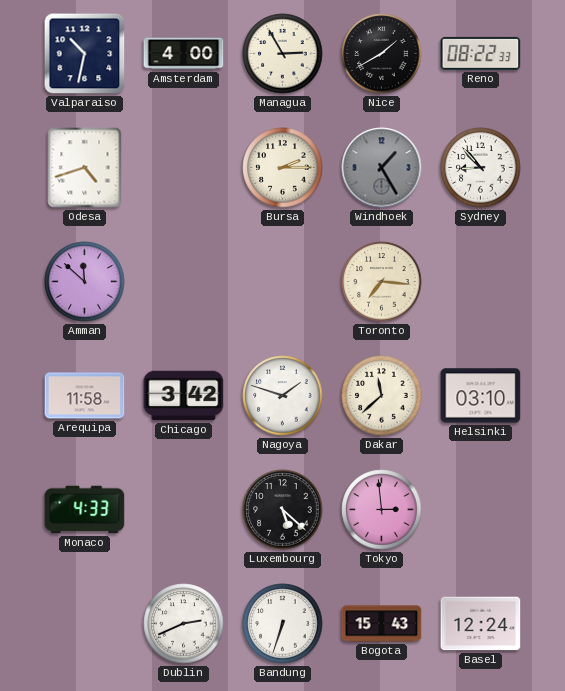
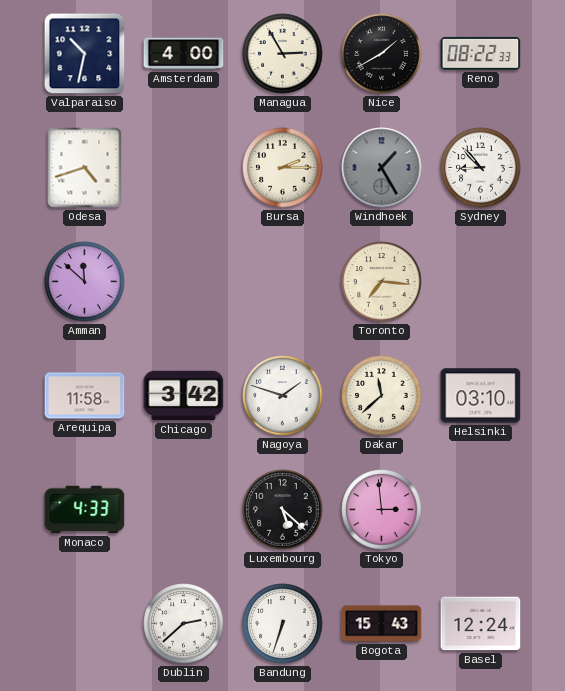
Dublin: 2:41 -> 2:38 (184, 624)
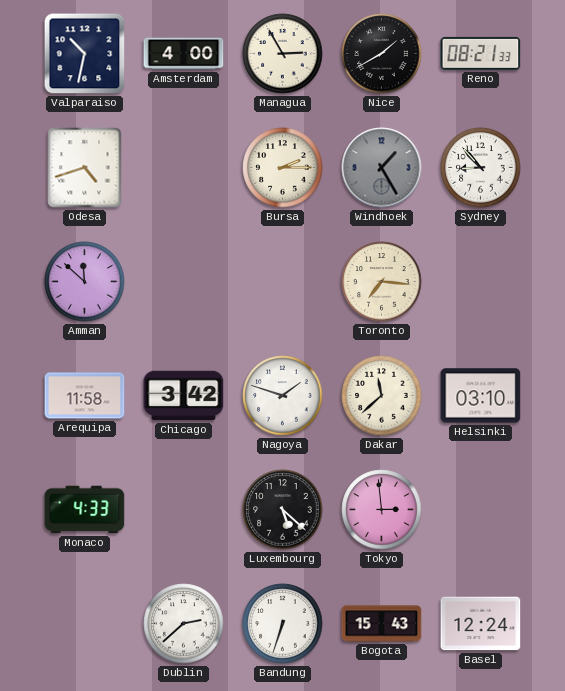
Reno: 08:22 -> 08:21 (481, 53)
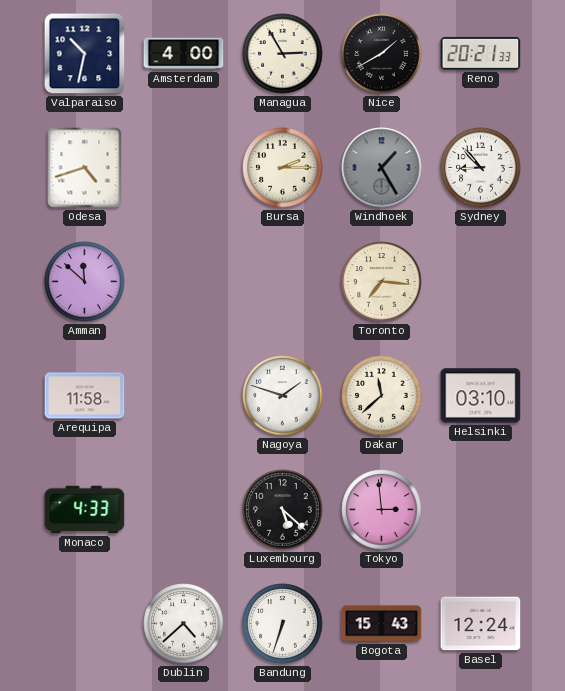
Reno: 08:21 -> 20:21 (481, 53)
Chicago: 3:42 -> none (184, 396)
Dublin: 2:38 -> 4:38 (184, 624)
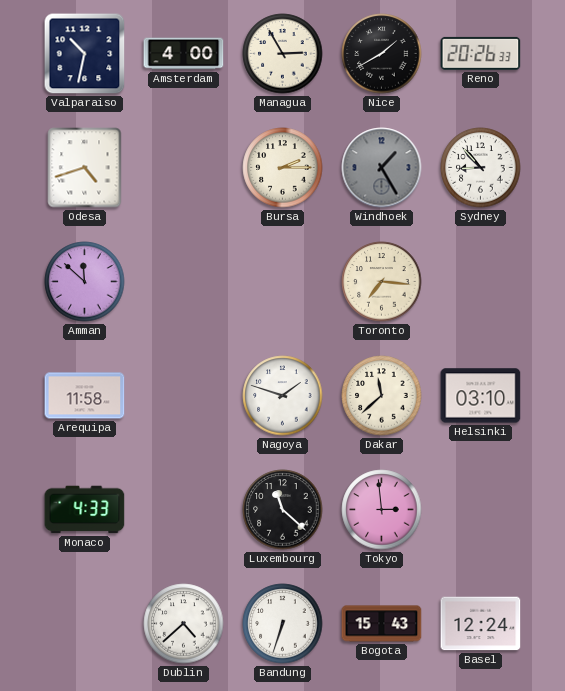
Reno: 20:21 -> 20:26 (481, 53)
Luxembourg: 5:22 -> 11:22 (283, 510)
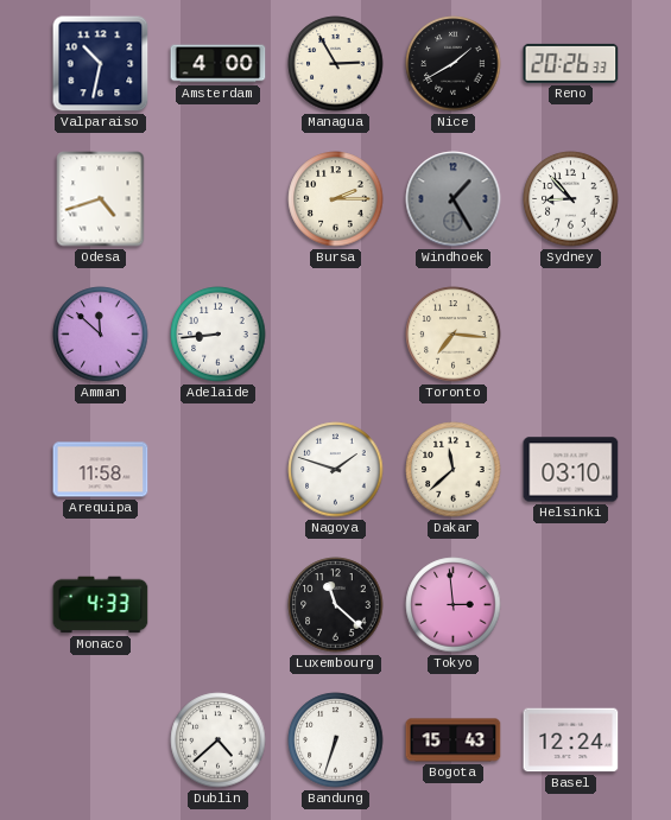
Adelaide: none -> 8:44 (219, 335)
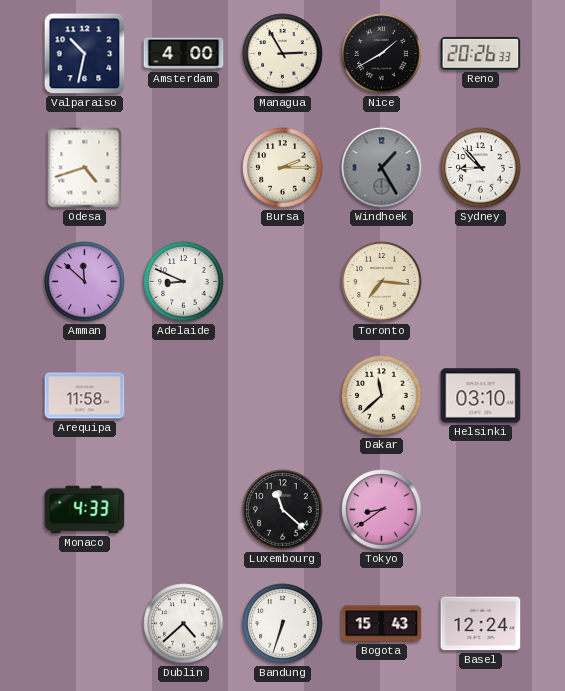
Adelaide: 8:44 -> 8:49 (184, 282)
Nagoya: 1:48 -> none (336, 470)
Tokyo: 2:59 -> 8:39 (382, 510)
